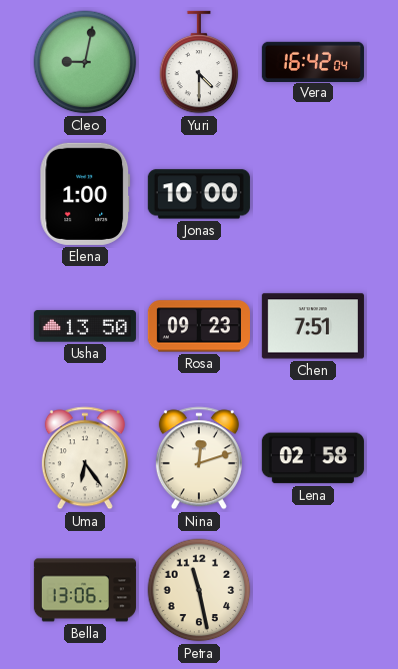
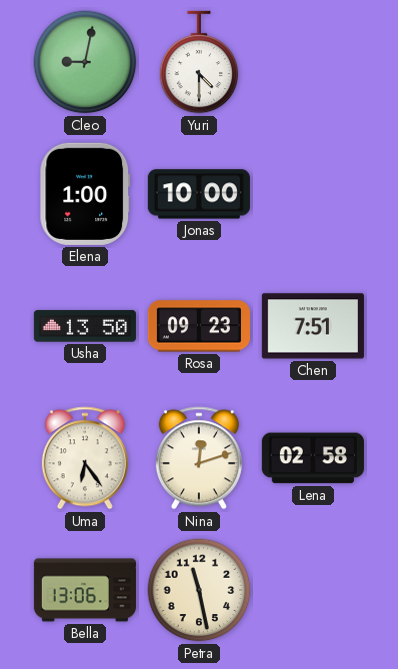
Vera: 16:42 -> none (313, 61)
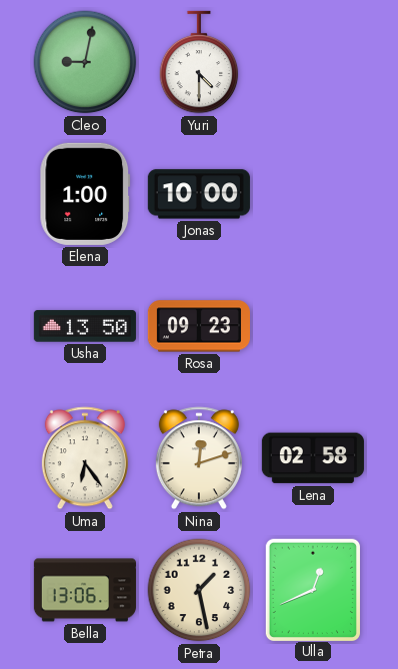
Chen: 7:51 -> none (313, 326)
Petra: 11:28 -> 1:28 (199, 590)
Ulla: none -> 12:41 (313, 589)
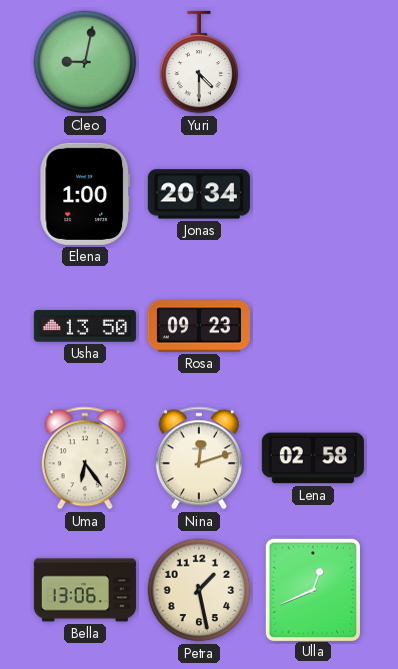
Jonas: 10:00 -> 20:34 (199, 194)
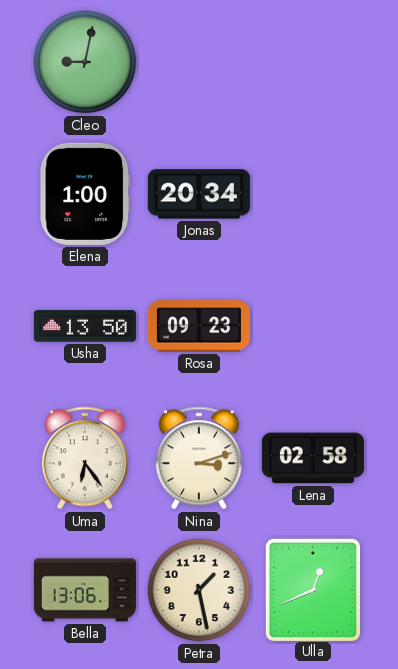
Yuri: 4:30 -> none (199, 62)
Nina: 12:12 -> 3:12 (199, 458)
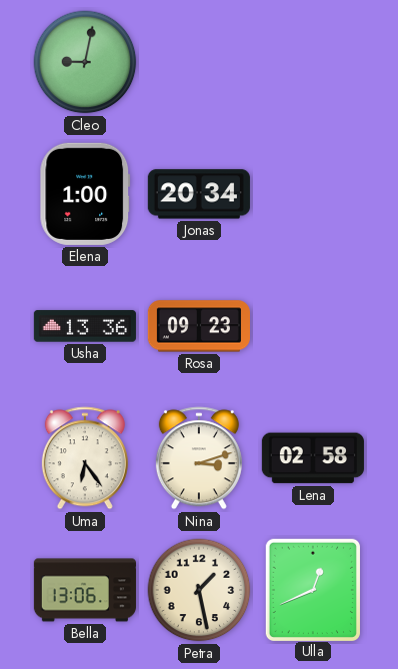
Usha: 13:50 -> 13:36 (85, 326)
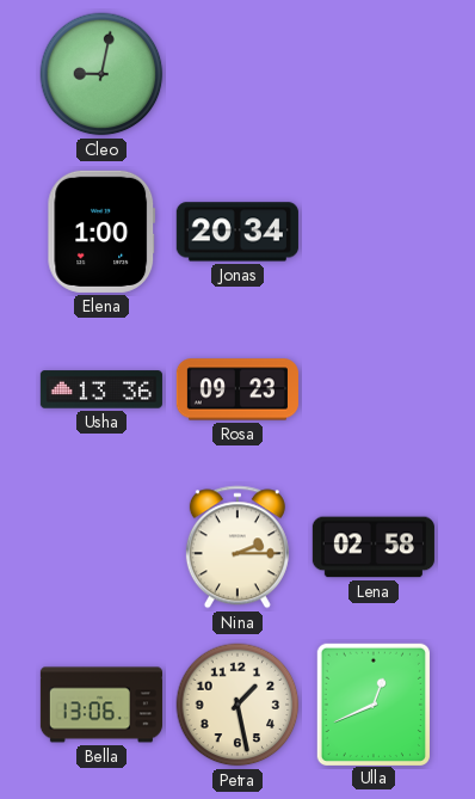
Uma: 6:24 -> none (85, 458)
Nina: 3:12 -> 2:15 (237, 547)
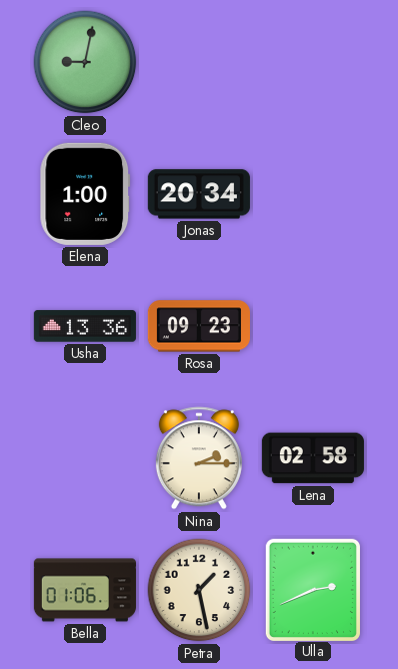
Bella: 13:06 -> 01:06 (85, 590)
Ulla: 12:41 -> 2:41 (313, 589)
